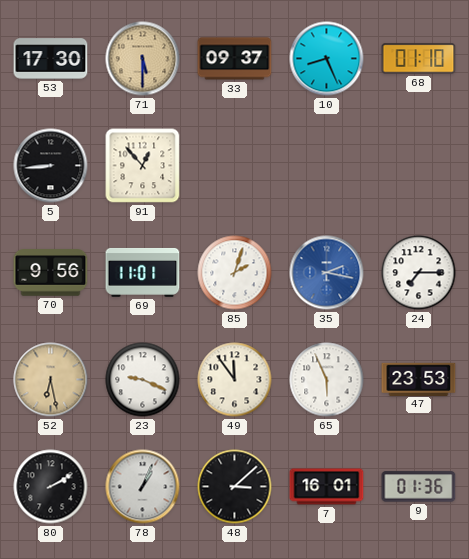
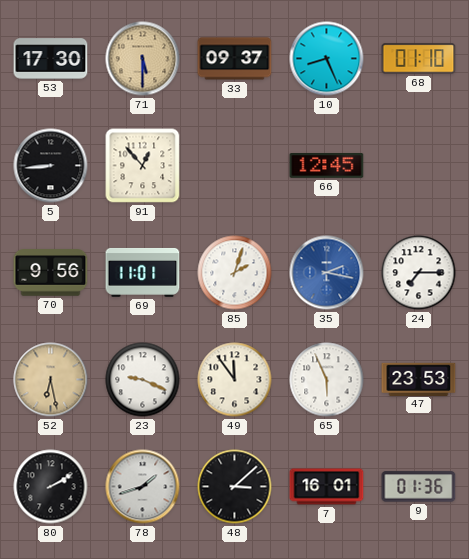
66: none -> 12:45 (327, 166)
78: 1:04 -> 1:42 (143, 487)
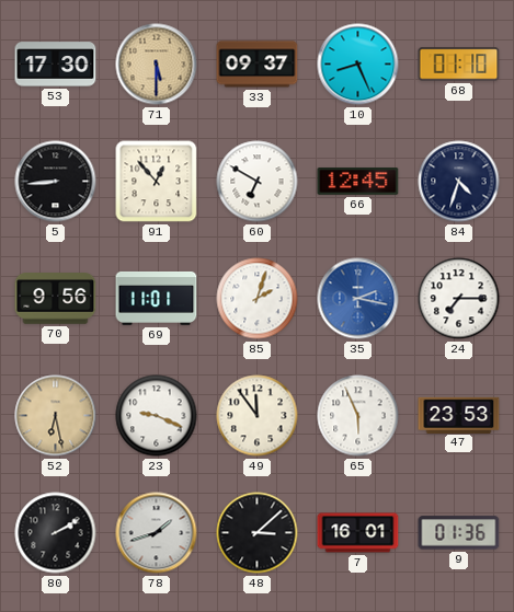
60: none -> 6:50 (258, 182)
84: none -> 4:33 (459, 182)
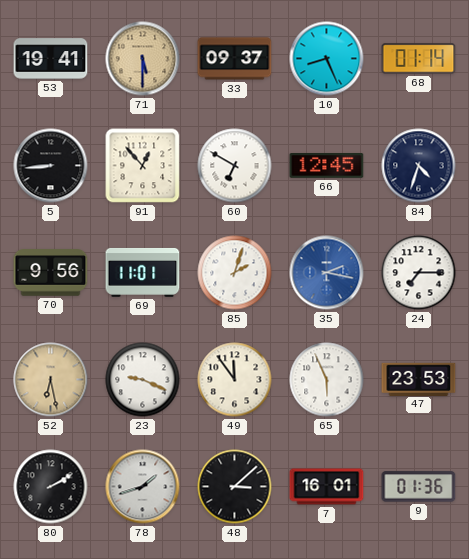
53: 17:30 -> 19:41 (51, 59)
68: 01:10 -> 01:14 (419, 59)
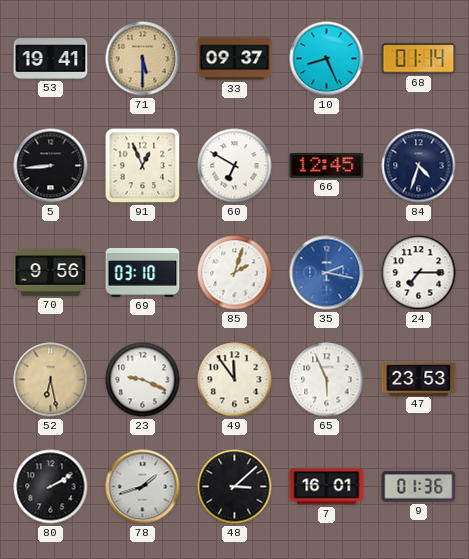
91: 12:53 -> 12:56 (143, 166)
69: 11:01 -> 03:10 (143, 273)
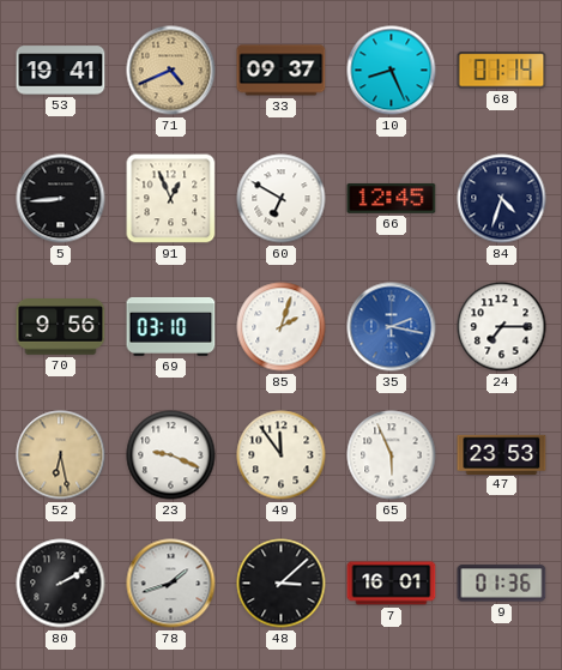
71: 5:30 -> 4:41 (171, 71)
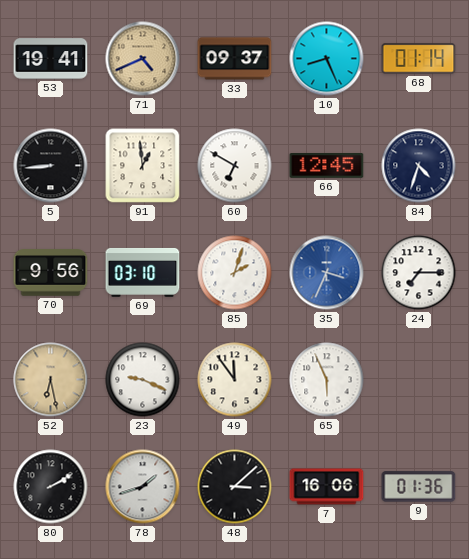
91: 12:56 -> 12:59 (143, 166)
35: 2:17 -> 3:34 (327, 273)
47: 23:53 -> none (502, 454)
7: 16:01 -> 16:06 (327, 487)
